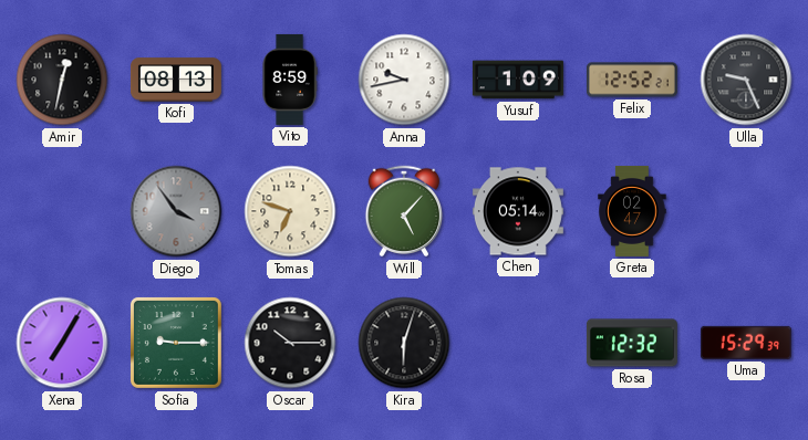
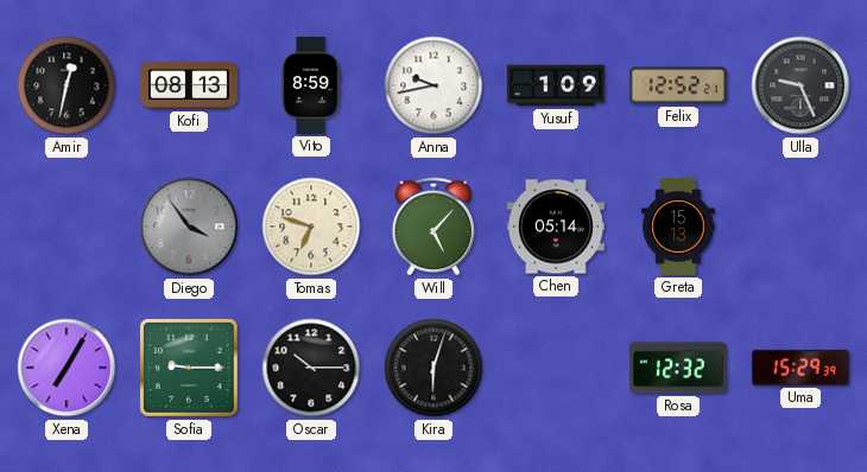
Greta: 02:47 -> 15:13 (678, 227)
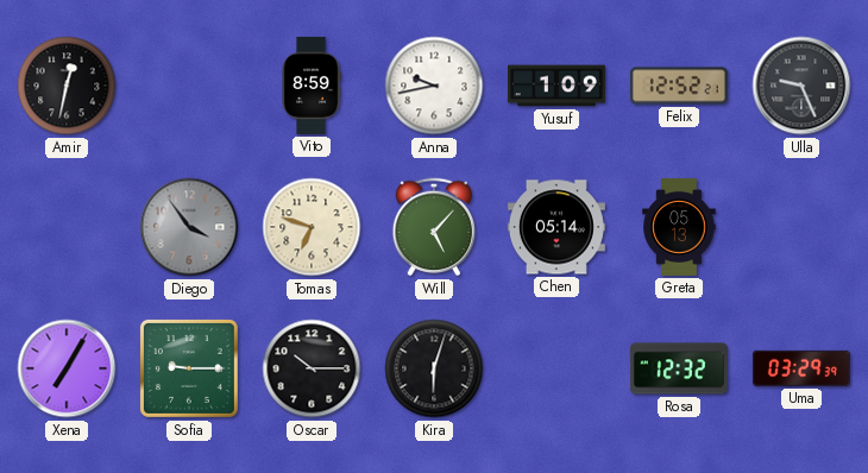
Kofi: 08:13 -> none (189, 85)
Greta: 15:13 -> 05:13 (679, 227)
Uma: 15:29 -> 03:29 (801, 368)
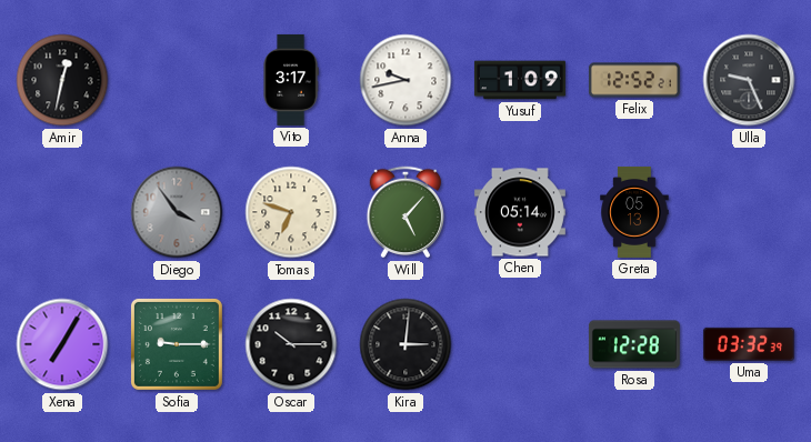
Vito: 8:59 -> 3:17 (291, 80)
Kira: 6:03 -> 3:01 (405, 344)
Rosa: 12:32 -> 12:28 (634, 344)
Uma: 03:29 -> 03:32 (749, 344)
